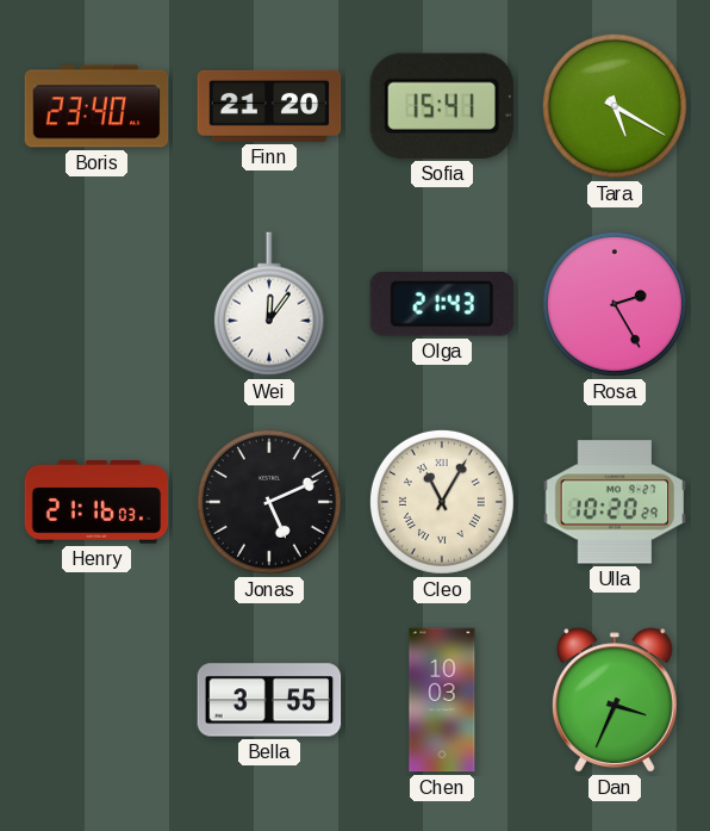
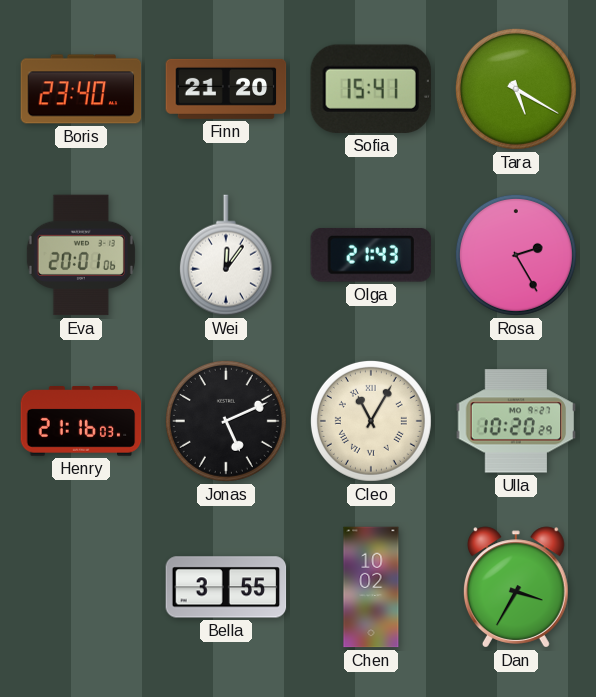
Eva: none -> 20:01 (81, 255)
Chen: 10:03 -> 10:02 (371, 587)
Dan: 3:34 -> 3:35 (516, 587)
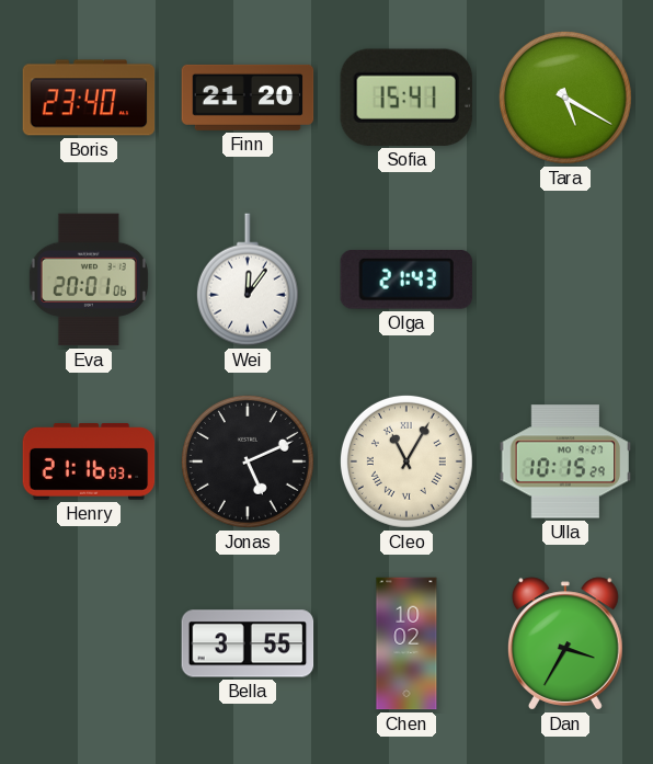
Rosa: 2:25 -> none (516, 255)
Ulla: 10:20 -> 10:15 (565, 461)
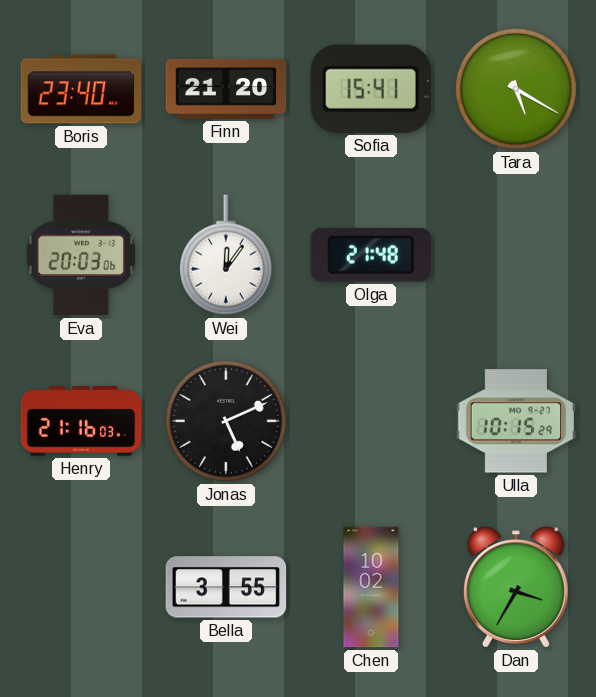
Eva: 20:01 -> 20:03 (81, 255)
Olga: 21:43 -> 21:48 (371, 255)
Cleo: 11:05 -> none (406, 461)
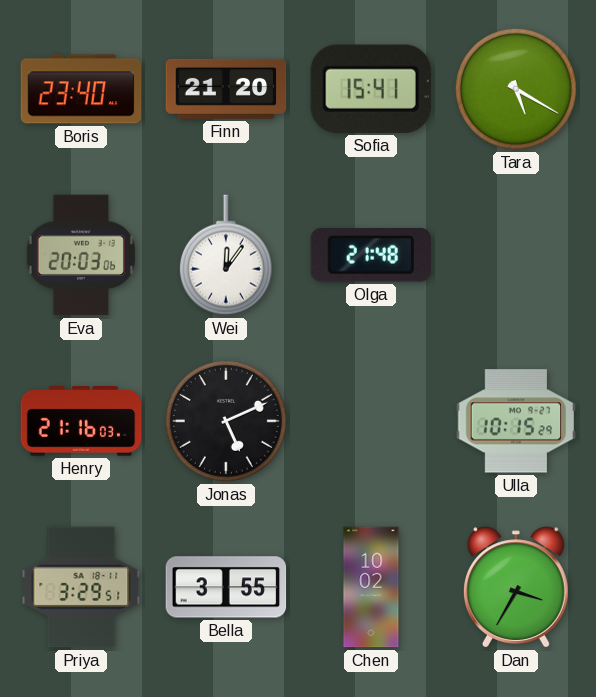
Priya: none -> 3:29 (81, 587)
